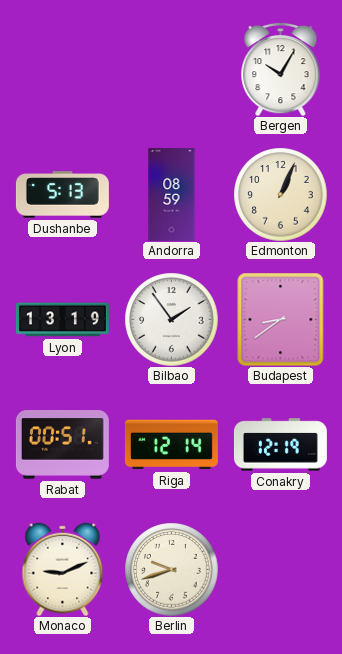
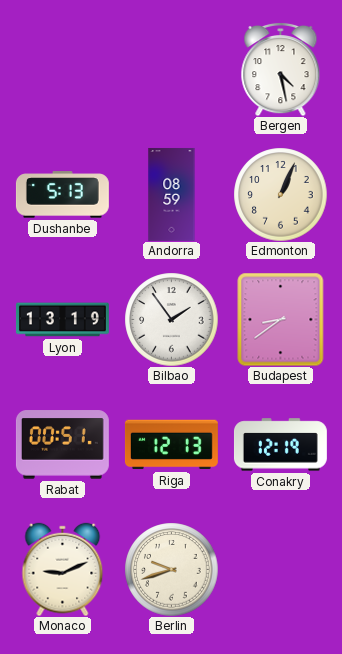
Bergen: 10:05 -> 4:28 (281, 69)
Riga: 12:14 -> 12:13 (171, 445)
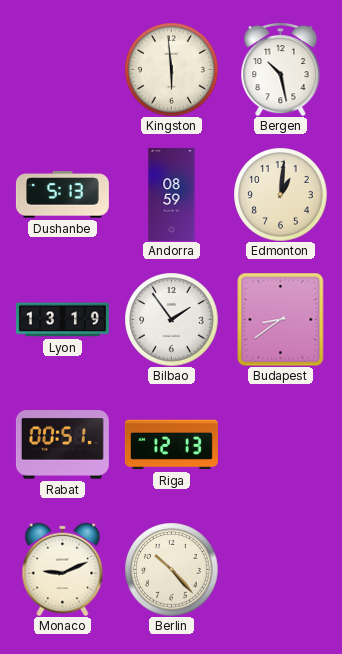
Kingston: none -> 5:59 (171, 69)
Bergen: 4:28 -> 10:28 (281, 69)
Edmonton: 1:04 -> 1:01 (280, 194)
Conakry: 12:19 -> none (280, 445)
Berlin: 9:42 -> 10:23 (171, 569)
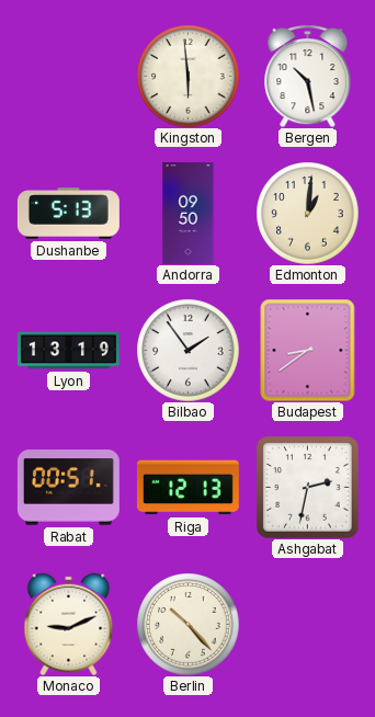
Andorra: 08:59 -> 09:50 (189, 213)
Ashgabat: none -> 2:32 (307, 487)
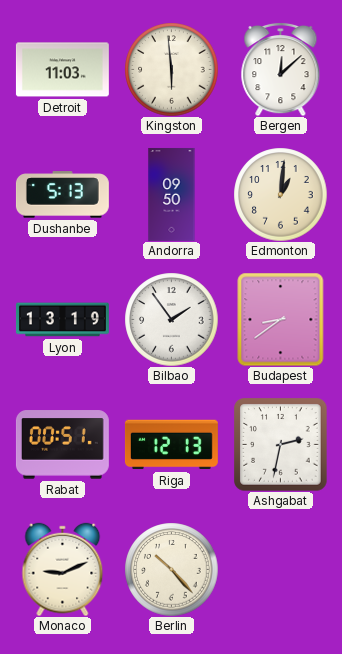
Detroit: none -> 11:03 (62, 70)
Bergen: 10:28 -> 12:08 (281, 69)
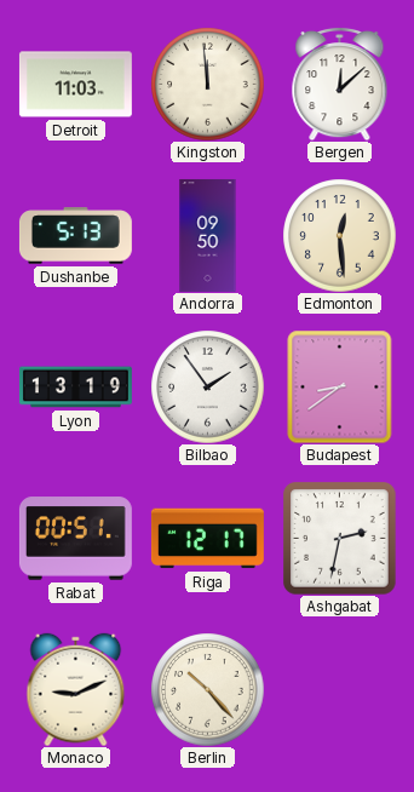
Kingston: 5:59 -> 11:59 (207, 84)
Edmonton: 1:01 -> 12:29 (339, 235)
Riga: 12:13 -> 12:17 (207, 539)
